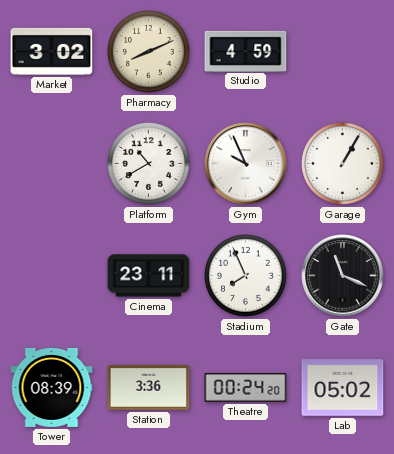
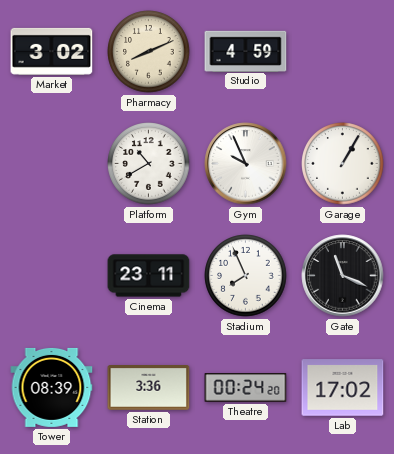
Lab: 05:02 -> 17:02 (343, 388)
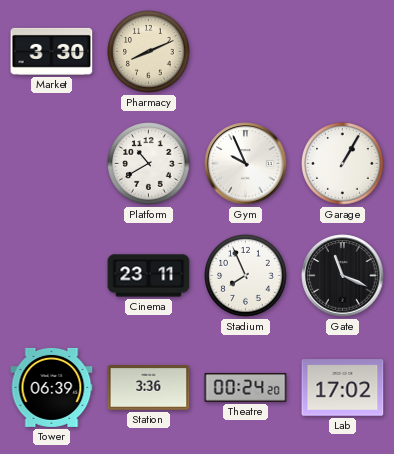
Market: 3:02 -> 3:30 (52, 51)
Studio: 4:59 -> none (246, 51)
Tower: 08:39 -> 06:39 (52, 387)
